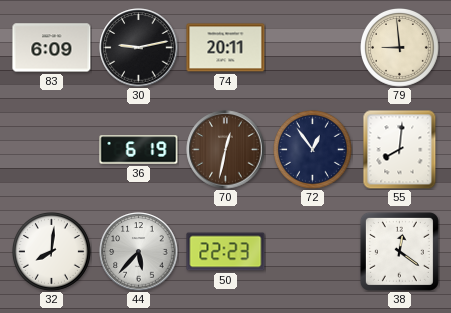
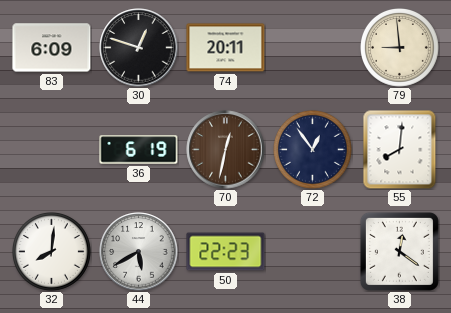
30: 9:13 -> 12:48 (139, 48)
44: 5:37 -> 5:40 (139, 252)
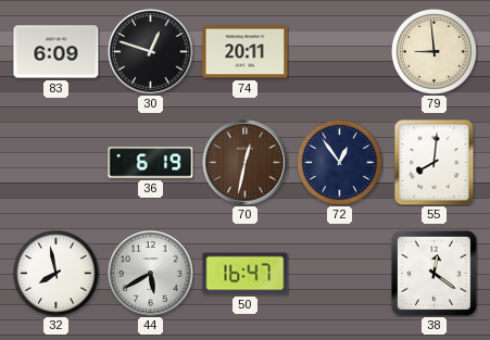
32: 8:01 -> 7:58 (56, 274)
50: 22:23 -> 16:47 (246, 274)
